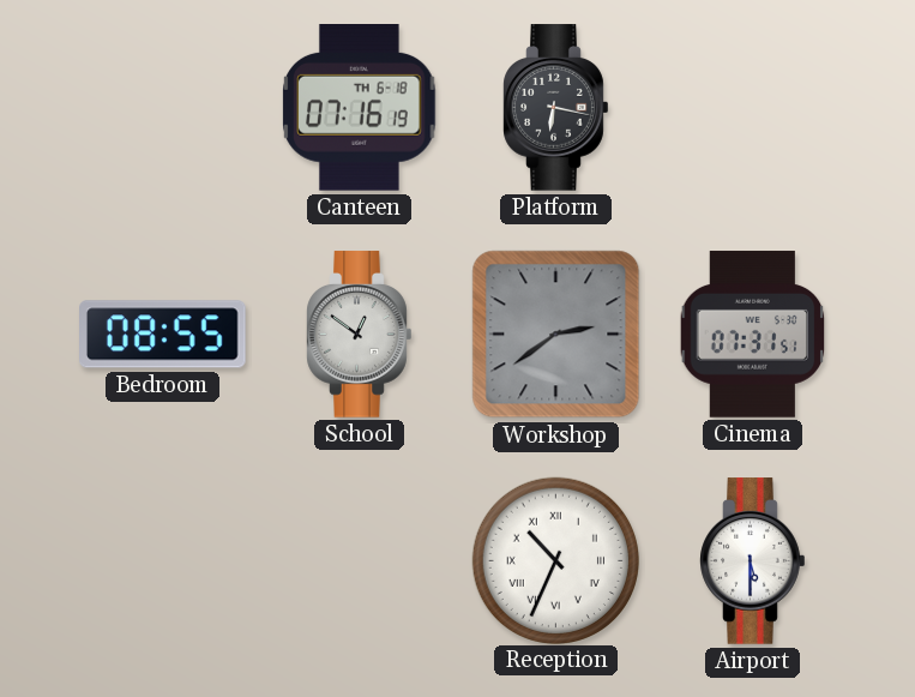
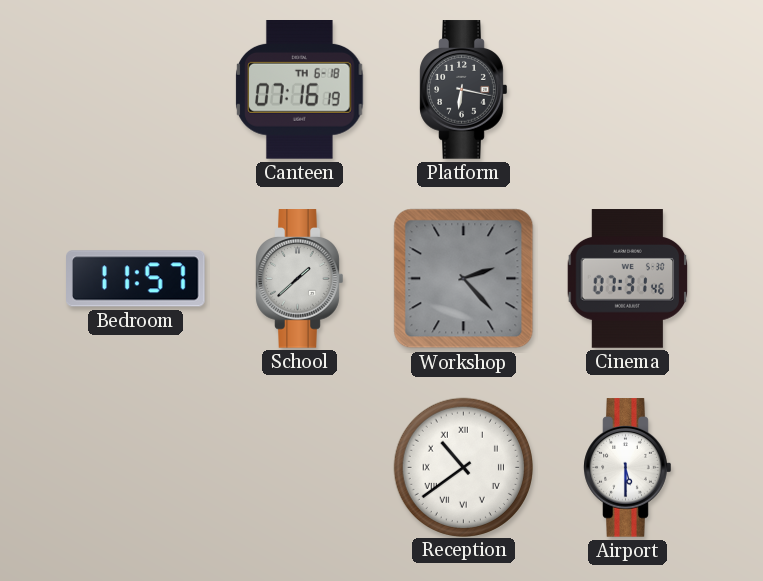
Bedroom: 08:55 -> 11:57 (136, 279)
School: 12:51 -> 1:38 (300, 279)
Workshop: 2:39 -> 2:23 (464, 279)
Cinema: 07:31:51 -> 07:31:46 (628, 279)
Reception: 10:34 -> 10:39 (463, 467)
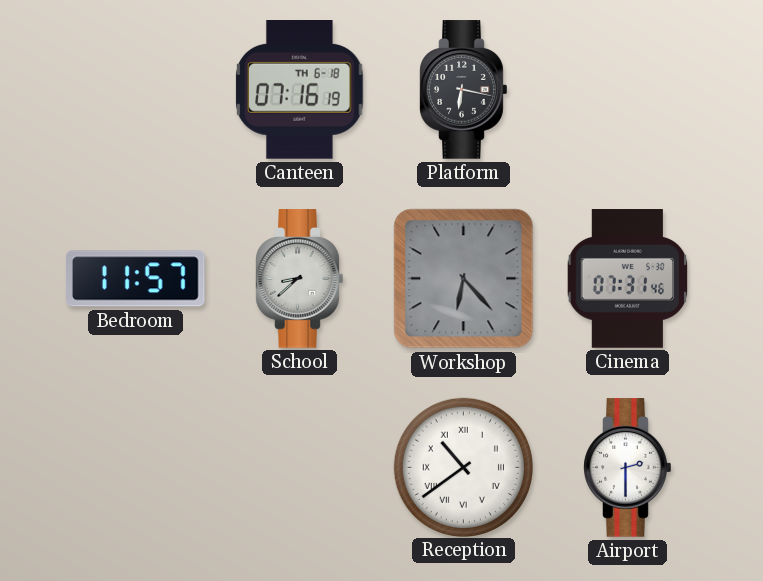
School: 1:38 -> 8:38 (300, 279)
Workshop: 2:23 -> 6:23 (464, 279)
Airport: 5:30 -> 2:30 (628, 468)
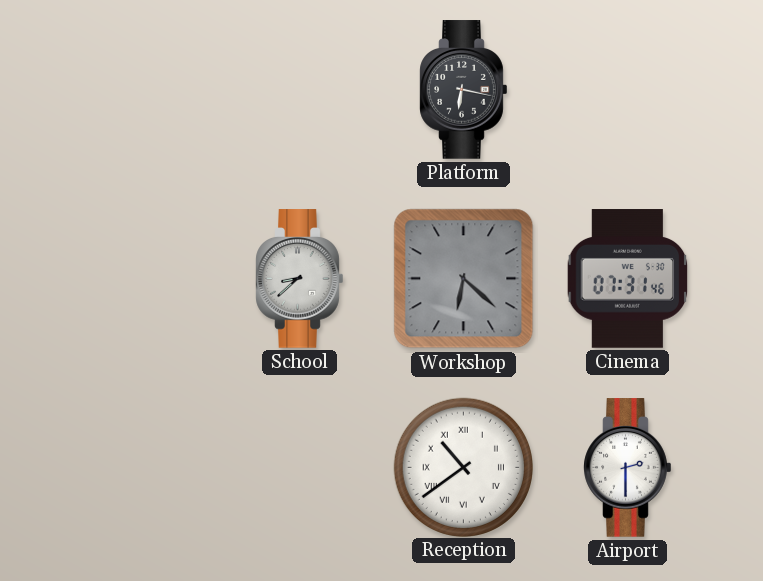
Canteen: 07:16 -> none (300, 90)
Bedroom: 11:57 -> none (136, 279)
Workshop: 6:23 -> 6:22 (464, 279)
